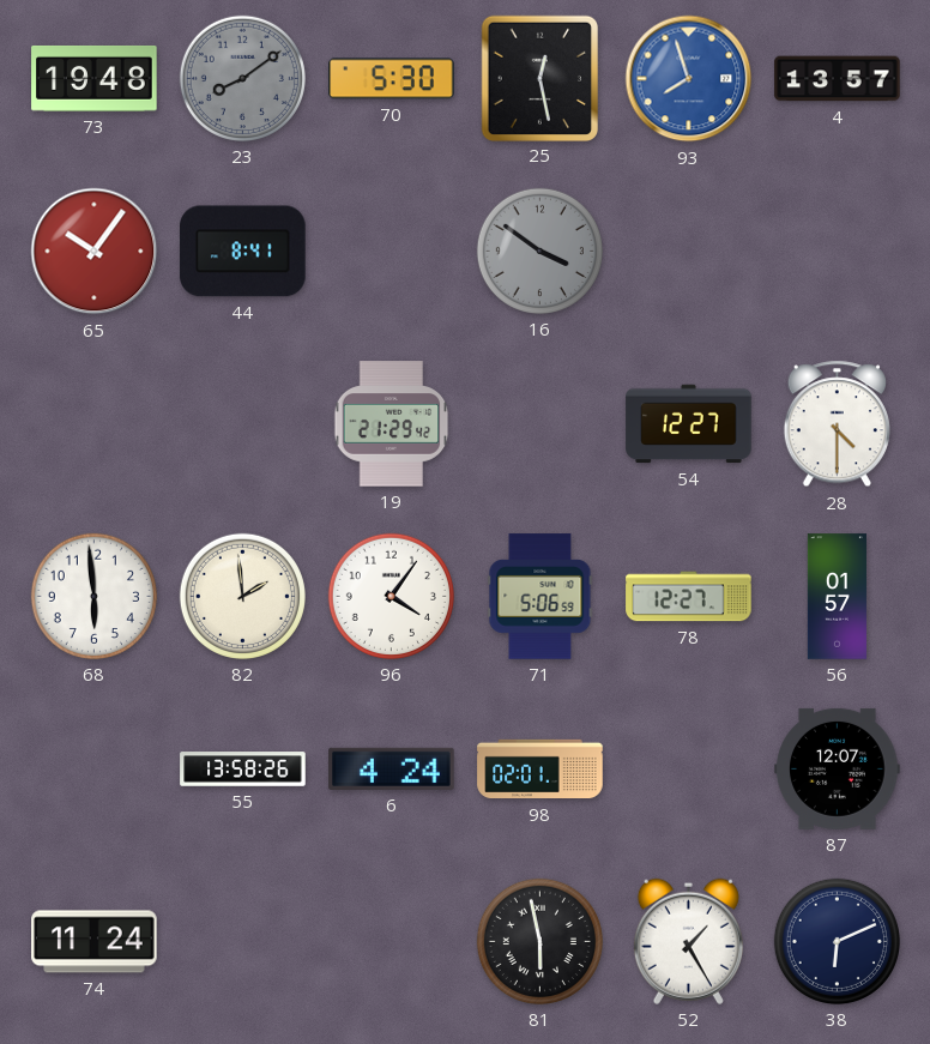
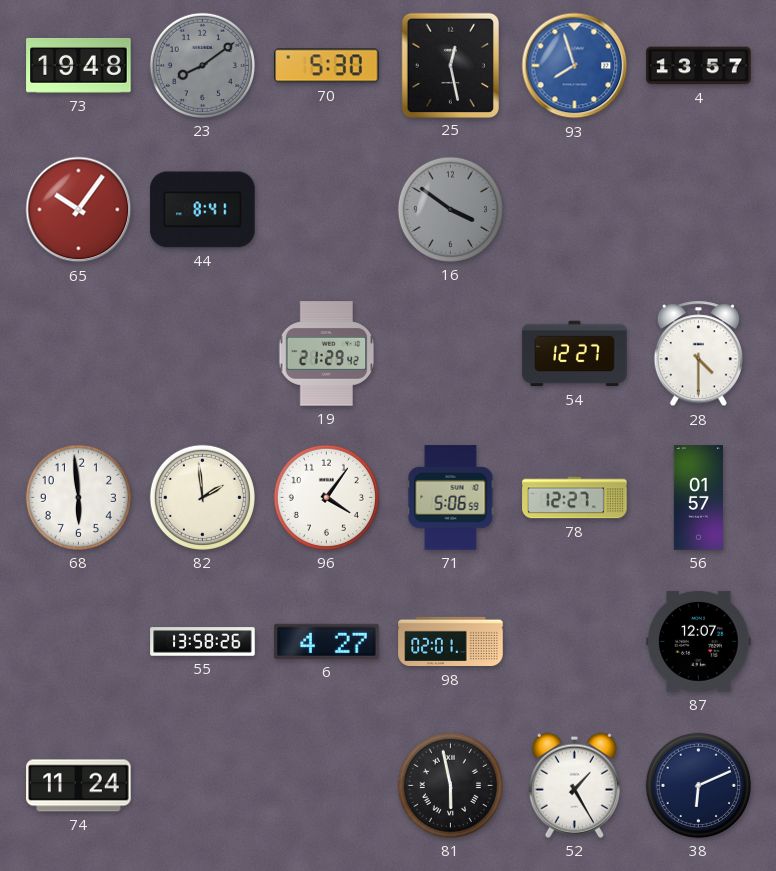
6: 4:24 -> 4:27 (327, 641)
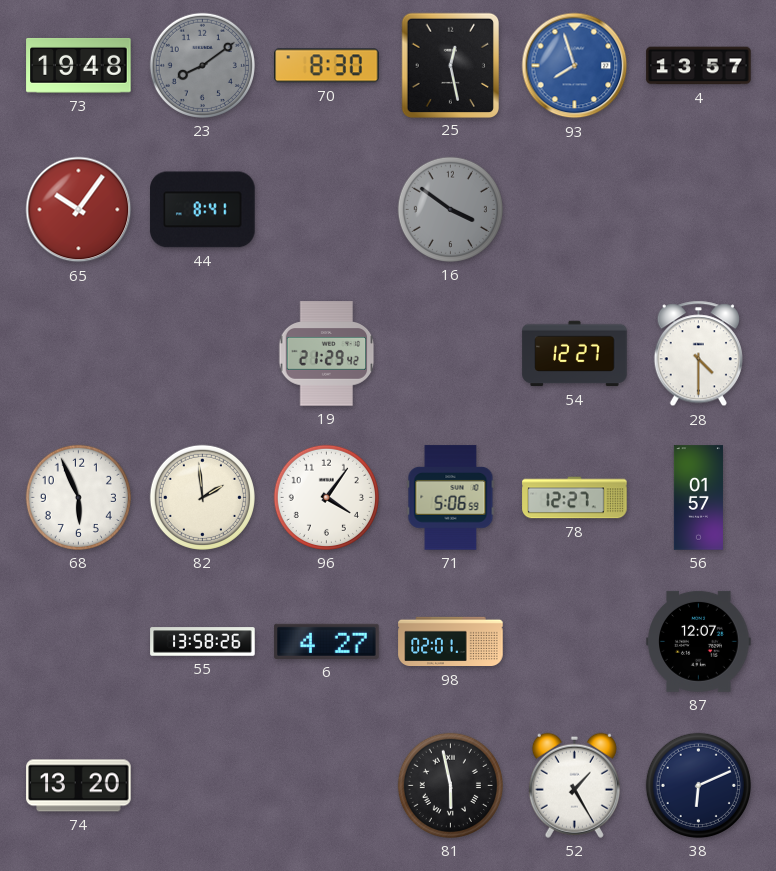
70: 5:30 -> 8:30 (327, 66)
68: 5:59 -> 5:56 (78, 497)
74: 11:24 -> 13:20 (79, 786)
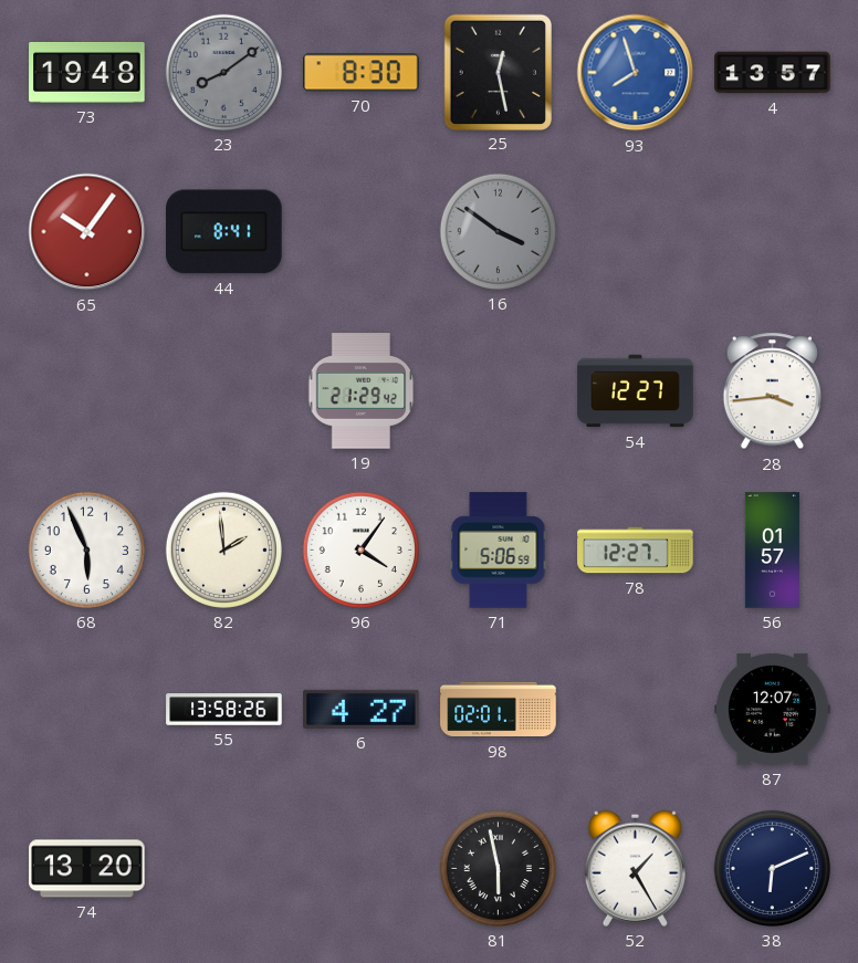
28: 4:30 -> 3:44 (772, 391)
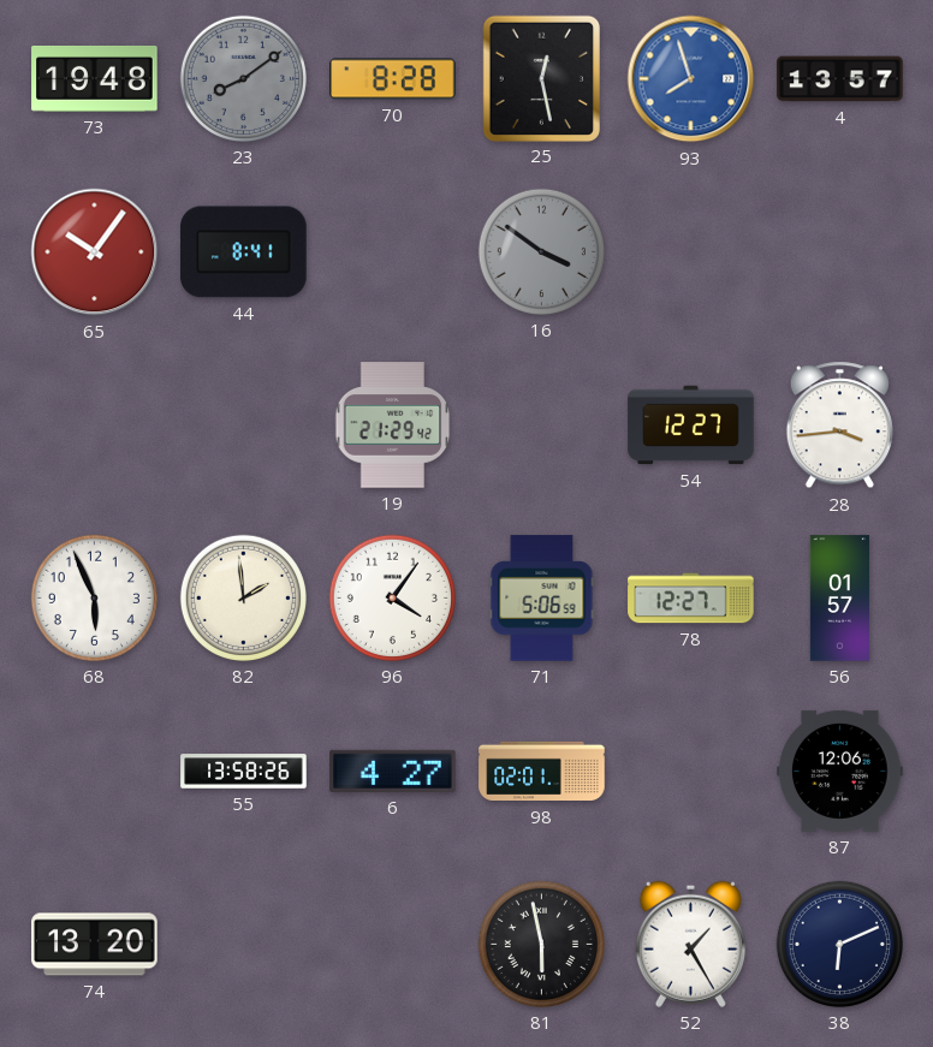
70: 8:30 -> 8:28 (393, 79)
87: 12:07 -> 12:06 (840, 771)
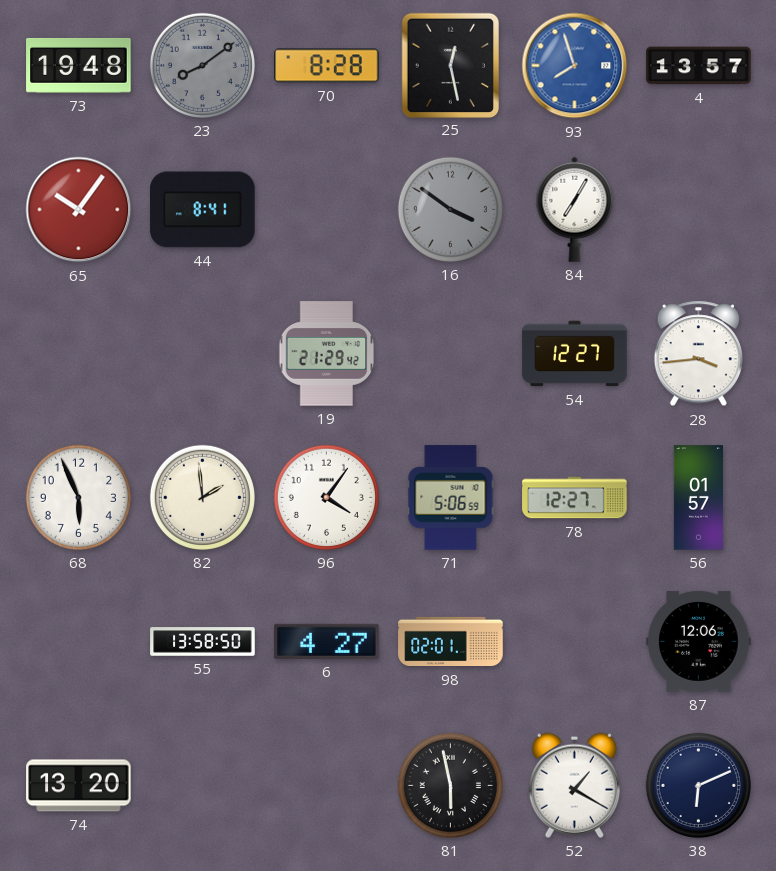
84: none -> 7:05 (575, 209)
55: 13:58:26 -> 13:58:50 (203, 642)
52: 1:25 -> 1:20 (574, 785)
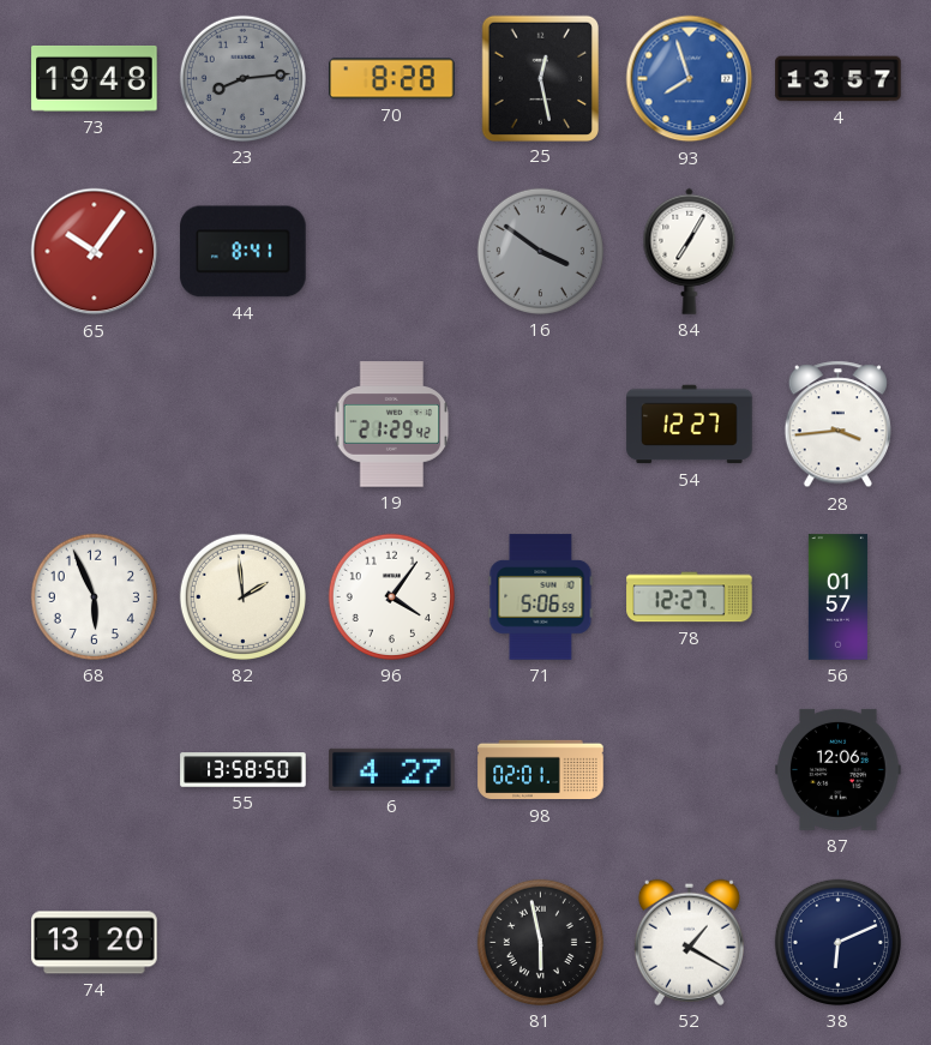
23: 8:09 -> 8:14 (242, 78)
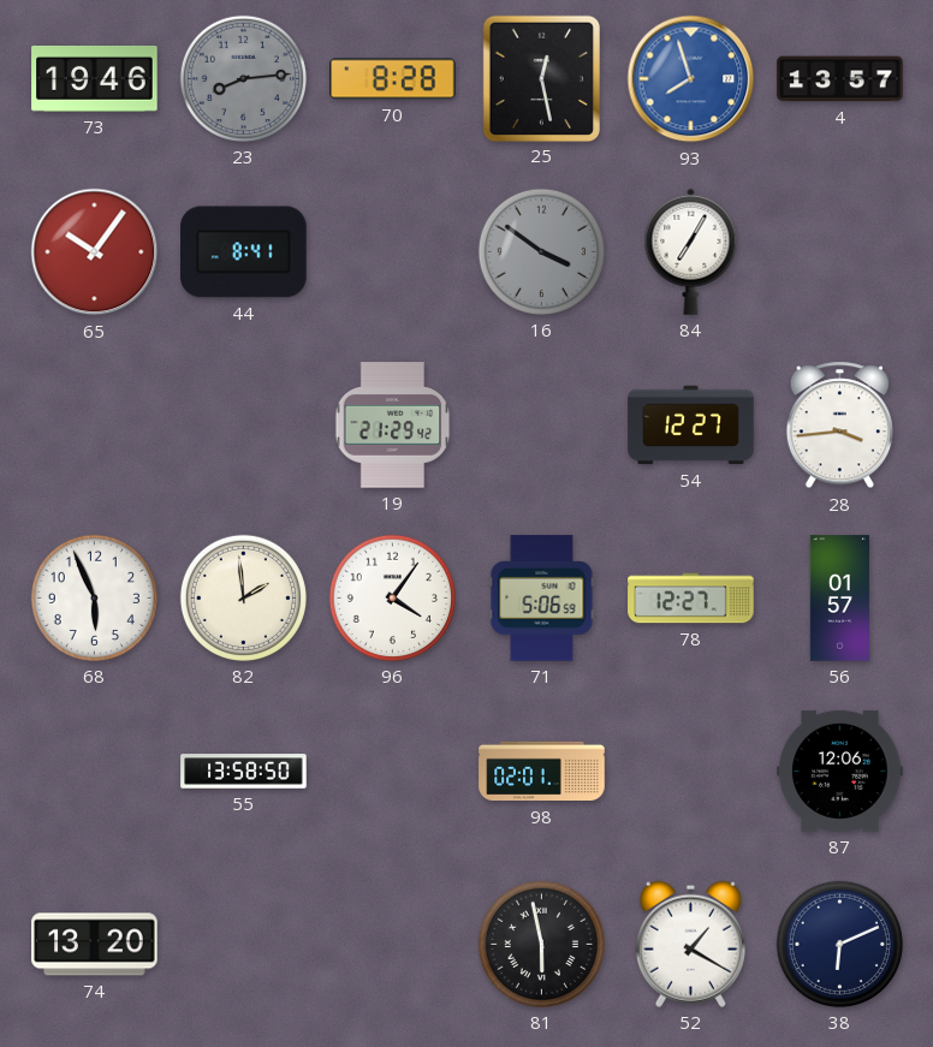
73: 19:48 -> 19:46 (95, 78)
6: 4:27 -> none (392, 769)
